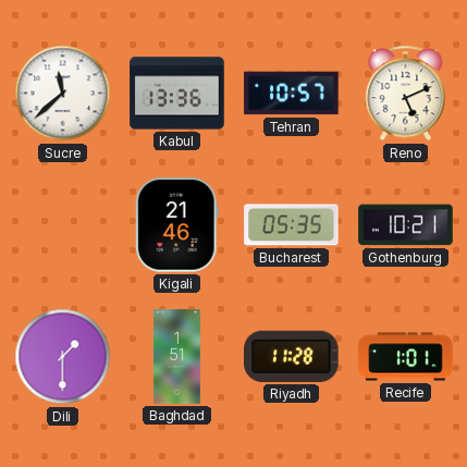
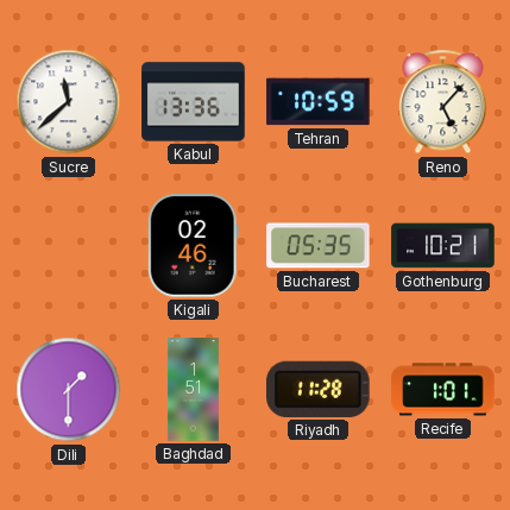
Tehran: 10:57 -> 10:59 (319, 102)
Reno: 5:11 -> 5:07 (443, 102)
Kigali: 21:46 -> 02:46 (193, 246)
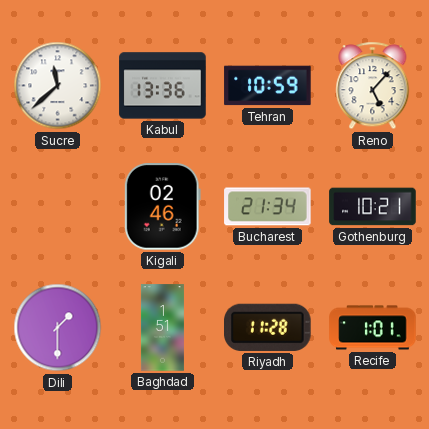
Bucharest: 05:35 -> 21:34 (268, 207)
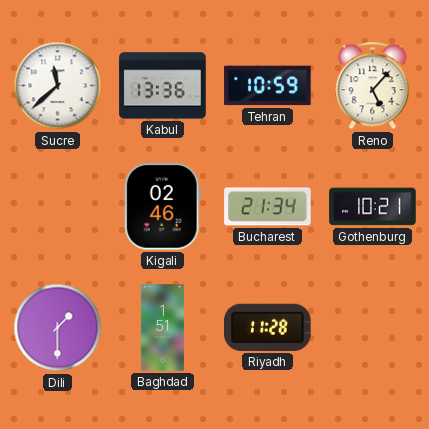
Recife: 1:01 -> none (373, 328)
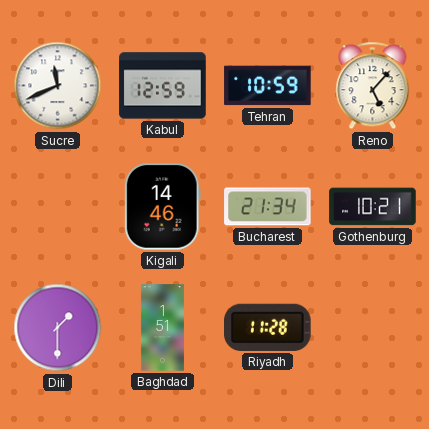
Sucre: 11:38 -> 11:41 (58, 86)
Kabul: 13:36 -> 12:59 (163, 86)
Kigali: 02:46 -> 14:46 (162, 207)
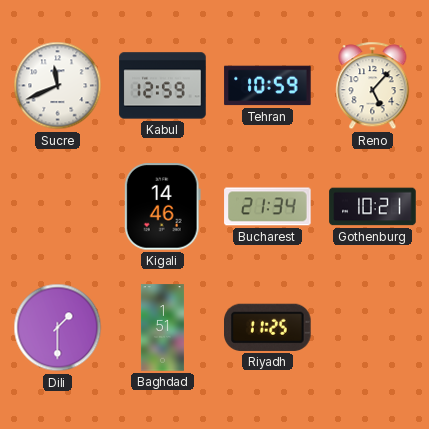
Riyadh: 11:28 -> 11:25 (268, 327)
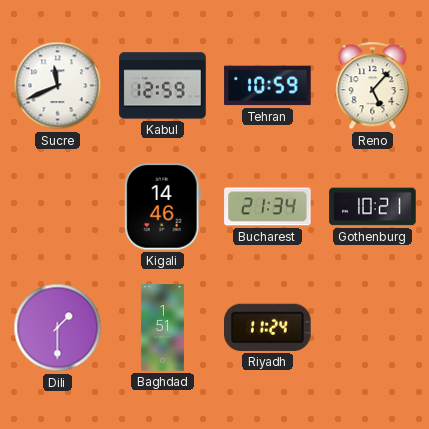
Riyadh: 11:25 -> 11:24 (268, 327)
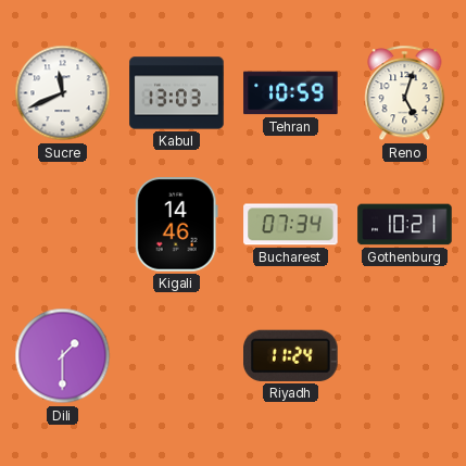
Kabul: 12:59 -> 13:03 (177, 93)
Reno: 5:07 -> 5:03 (405, 93)
Bucharest: 21:34 -> 07:34 (291, 225)
Baghdad: 1:51 -> none (162, 328)
